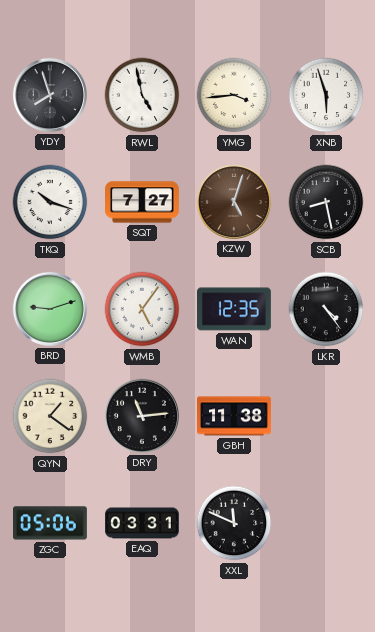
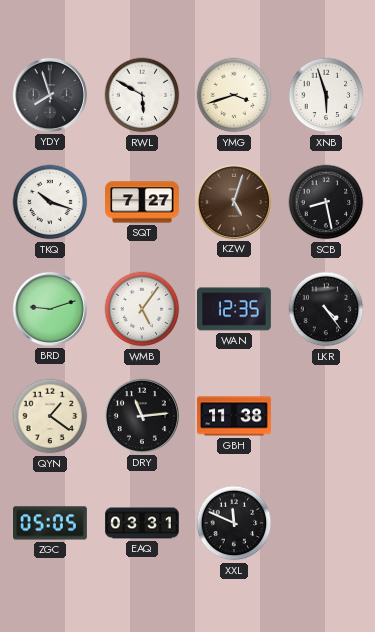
RWL: 4:58 -> 5:50 (142, 95)
YMG: 3:44 -> 3:42 (234, 95)
ZGC: 05:06 -> 05:05 (51, 523)
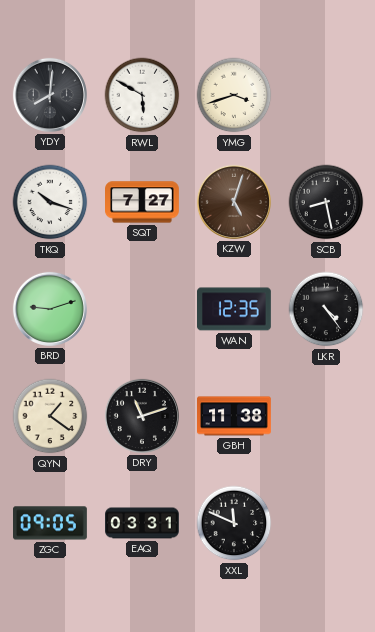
YDY: 7:57 -> 8:01 (50, 95)
XNB: 5:57 -> none (326, 95)
WMB: 5:06 -> none (142, 309)
DRY: 11:14 -> 11:12 (142, 416)
ZGC: 05:05 -> 09:05 (51, 523)
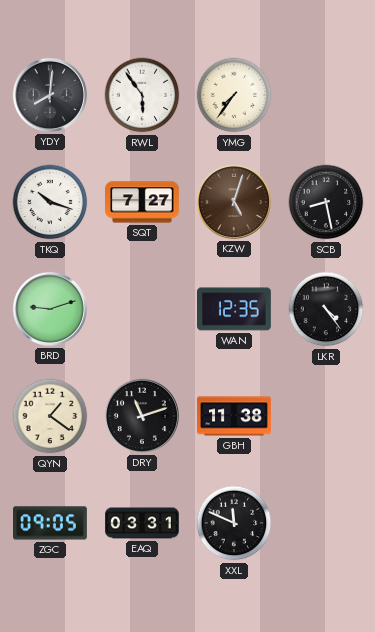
RWL: 5:50 -> 5:54 (142, 95)
YMG: 3:42 -> 7:36 (234, 95)
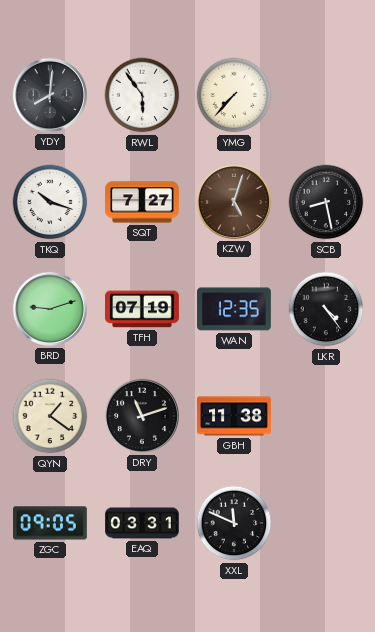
YMG: 7:36 -> 7:37 (234, 95)
TFH: none -> 07:19 (143, 309)
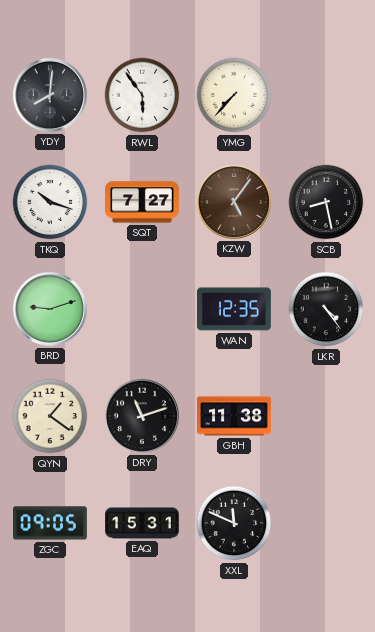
KZW: 5:03 -> 5:06 (234, 202)
TFH: 07:19 -> none (143, 309)
EAQ: 03:31 -> 15:31 (142, 523)
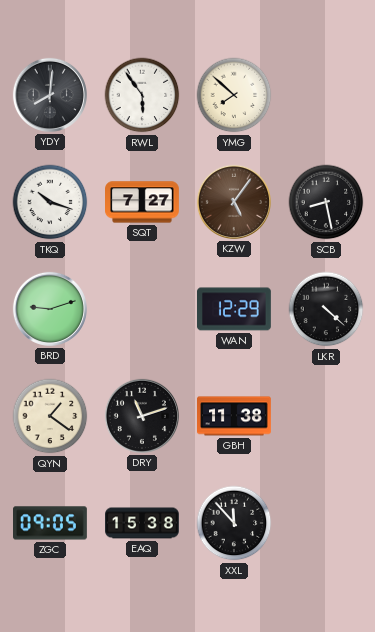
YMG: 7:37 -> 7:52 (234, 95)
WAN: 12:35 -> 12:29 (235, 309)
LKR: 4:24 -> 4:22 (326, 309)
EAQ: 15:31 -> 15:38 (142, 523)
XXL: 11:49 -> 11:53 (234, 523)
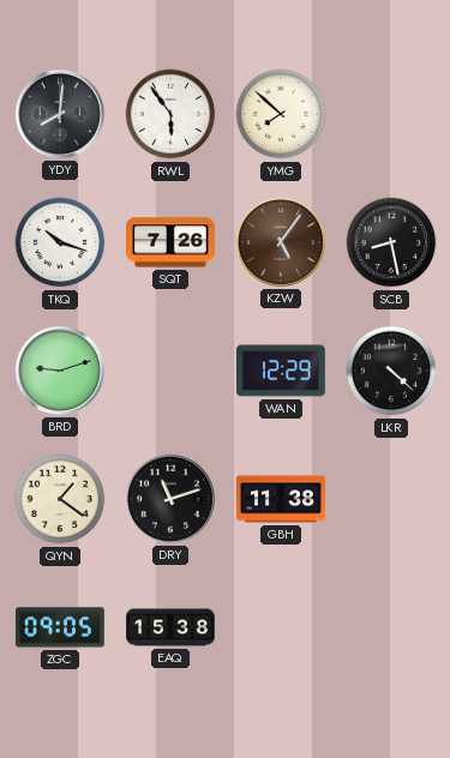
SQT: 7:27 -> 7:26 (172, 242)
XXL: 11:53 -> none (234, 523)
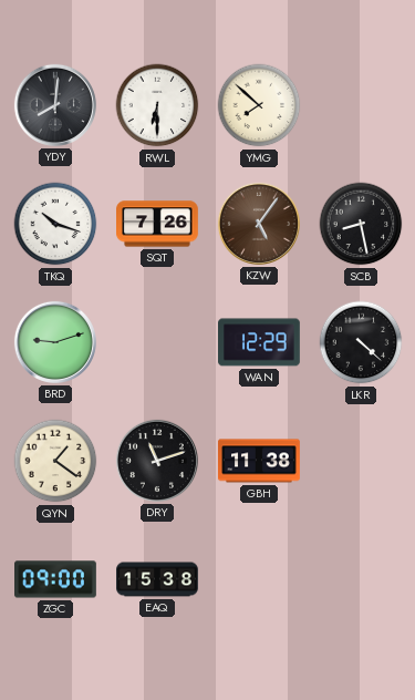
RWL: 5:54 -> 6:30 (157, 105)
ZGC: 09:05 -> 09:00 (56, 579)
